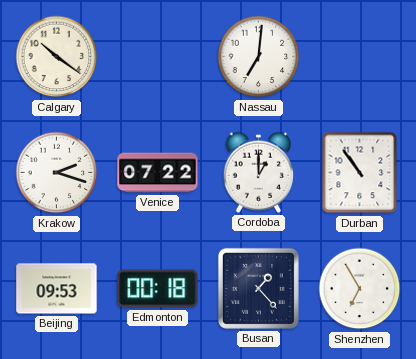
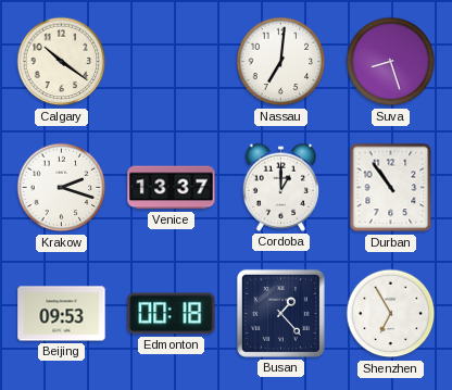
Suva: none -> 8:27 (391, 62)
Venice: 07:22 -> 13:37 (172, 188)
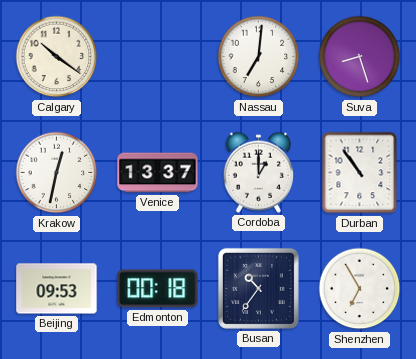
Krakow: 2:18 -> 12:32 (57, 173)
Busan: 1:23 -> 10:36 (258, 288)
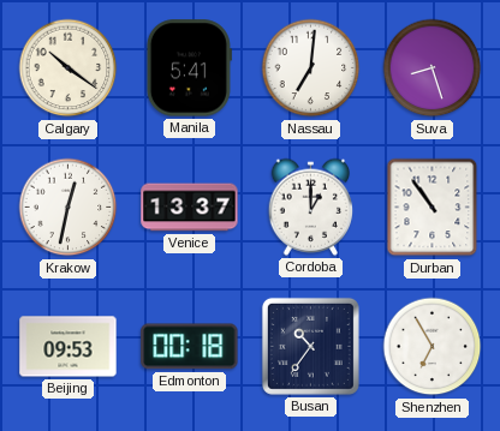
Manila: none -> 5:41 (189, 68)
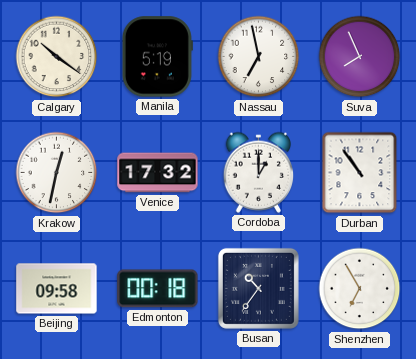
Manila: 5:41 -> 5:19 (157, 57)
Nassau: 7:01 -> 6:58 (259, 57)
Suva: 8:27 -> 7:56 (360, 57)
Venice: 13:37 -> 17:32 (158, 173)
Beijing: 09:53 -> 09:58 (57, 289)
